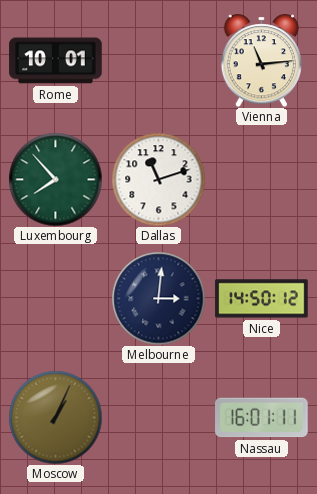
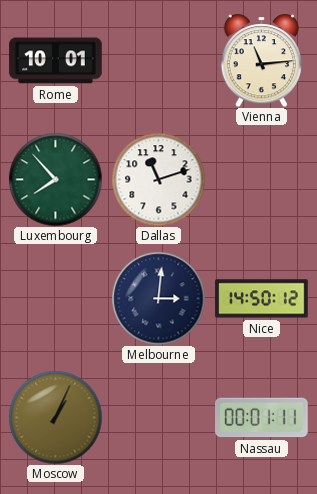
Nassau: 16:01 -> 00:01 (262, 418)
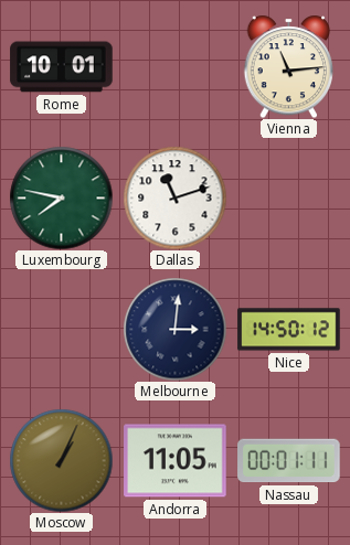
Luxembourg: 7:53 -> 7:47 (61, 197)
Andorra: none -> 11:05 (176, 461)
